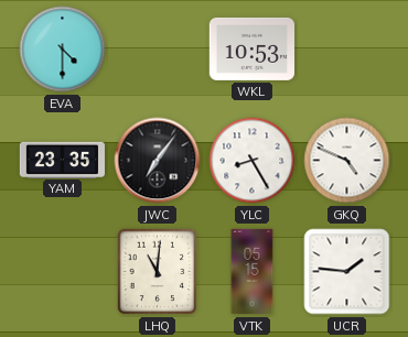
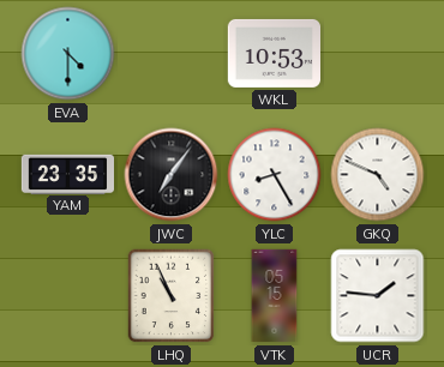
LHQ: 11:01 -> 10:56 (172, 296)
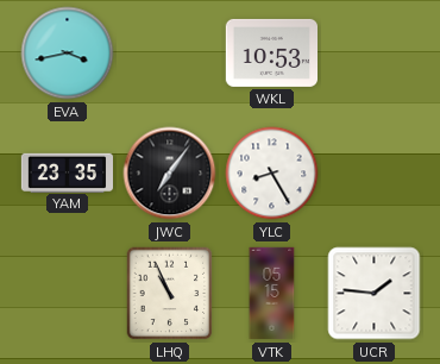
EVA: 4:30 -> 3:43 (68, 54)
GKQ: 4:49 -> none (378, 175)
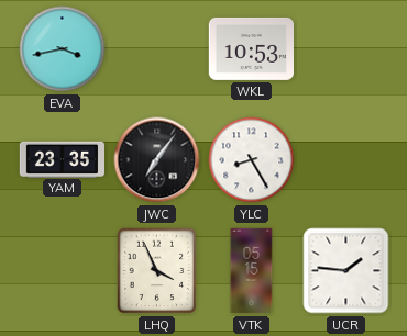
LHQ: 10:56 -> 3:56 (157, 271)
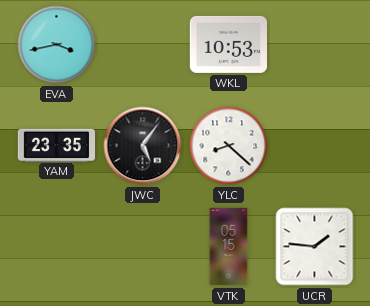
JWC: 7:06 -> 5:06 (143, 146)
YLC: 8:25 -> 8:22 (229, 146)
LHQ: 3:56 -> none (157, 271)
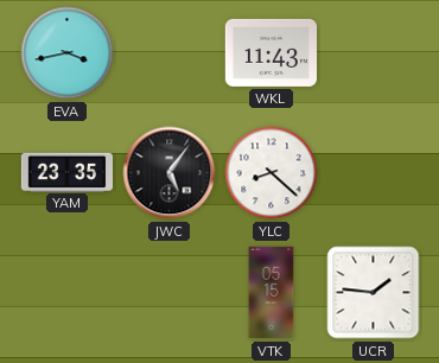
WKL: 10:53 -> 11:43 (271, 52)
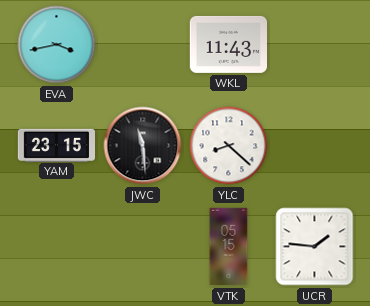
YAM: 23:35 -> 23:15 (56, 145)
JWC: 5:06 -> 11:29 (143, 146)
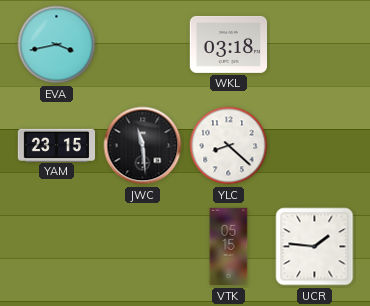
WKL: 11:43 -> 03:18 (228, 44)
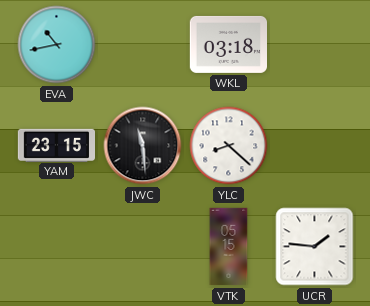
EVA: 3:43 -> 10:43 (57, 45)
